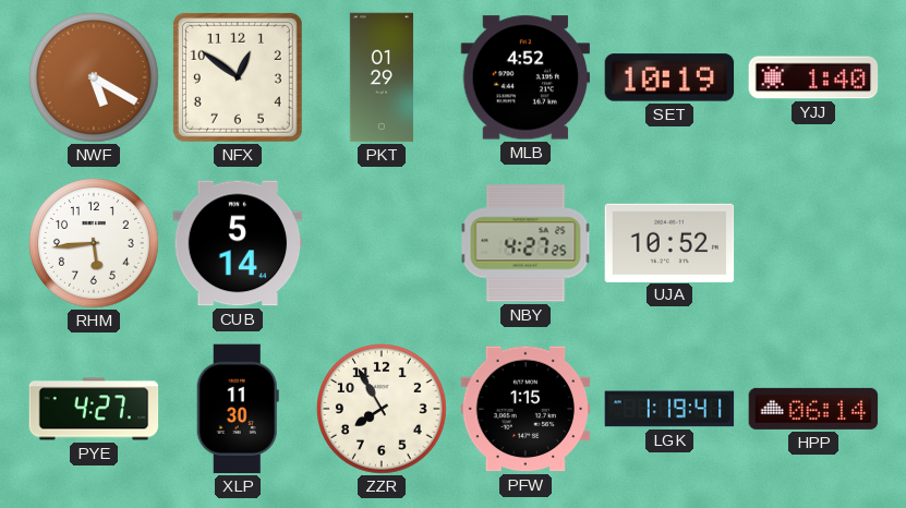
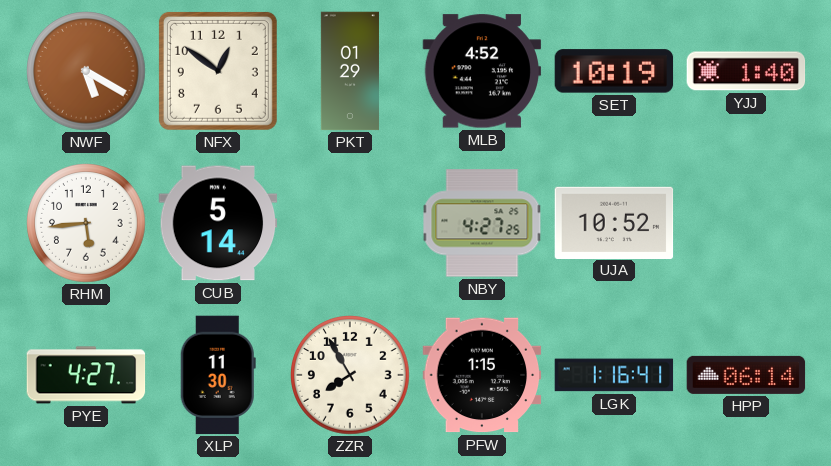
LGK: 1:19 -> 1:16 (614, 375)
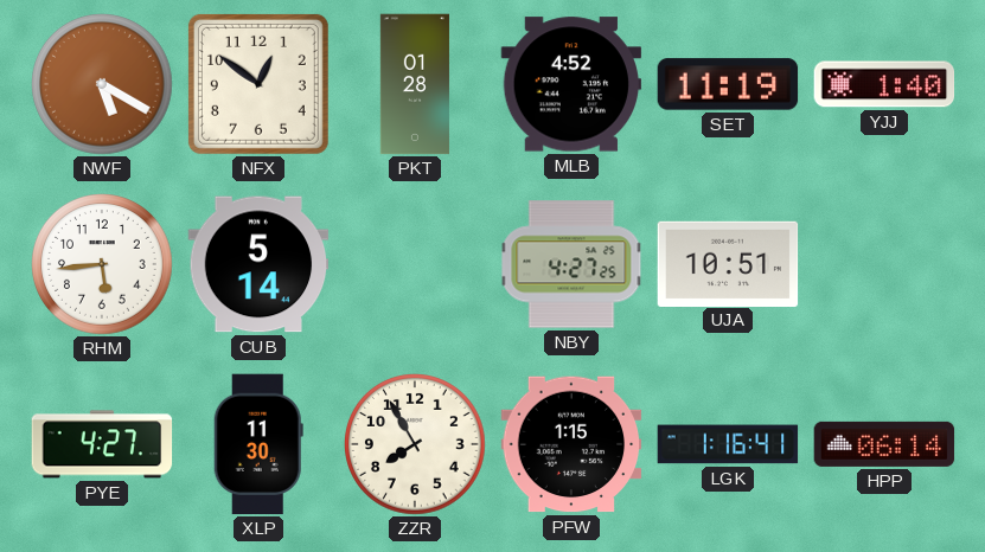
PKT: 01:29 -> 01:28 (415, 84)
SET: 10:19 -> 11:19 (728, 84)
UJA: 10:52 -> 10:51 (728, 263)
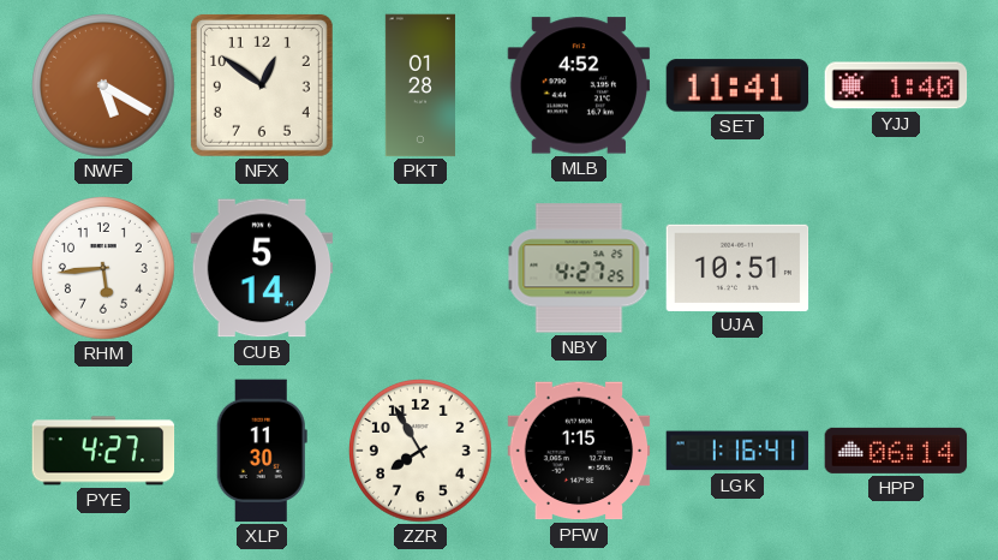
SET: 11:19 -> 11:41 (737, 85)
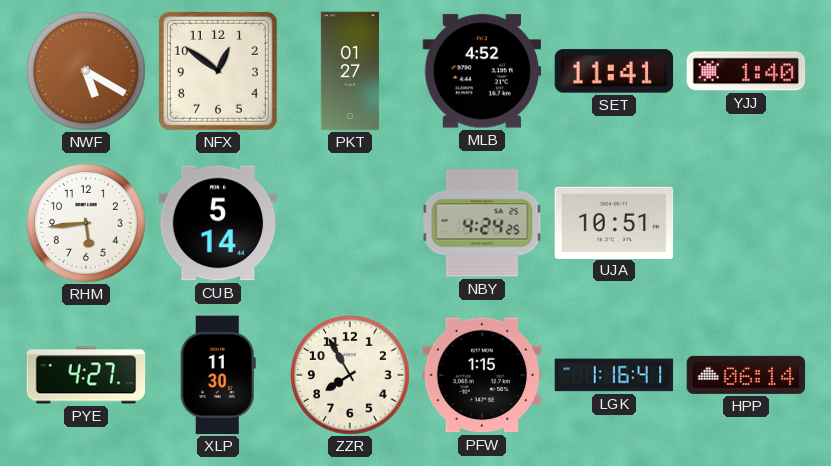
PKT: 01:28 -> 01:27 (350, 71)
NBY: 4:27 -> 4:24 (482, 223)
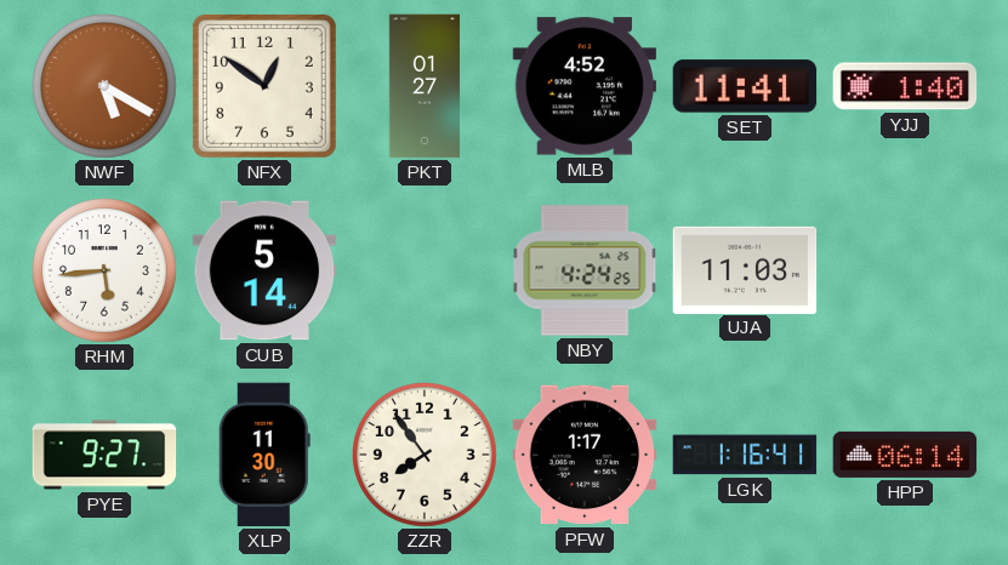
UJA: 10:51 -> 11:03 (745, 269)
PYE: 4:27 -> 9:27 (104, 455)
ZZR: 7:55 -> 7:54 (426, 456)
PFW: 1:15 -> 1:17 (585, 455)
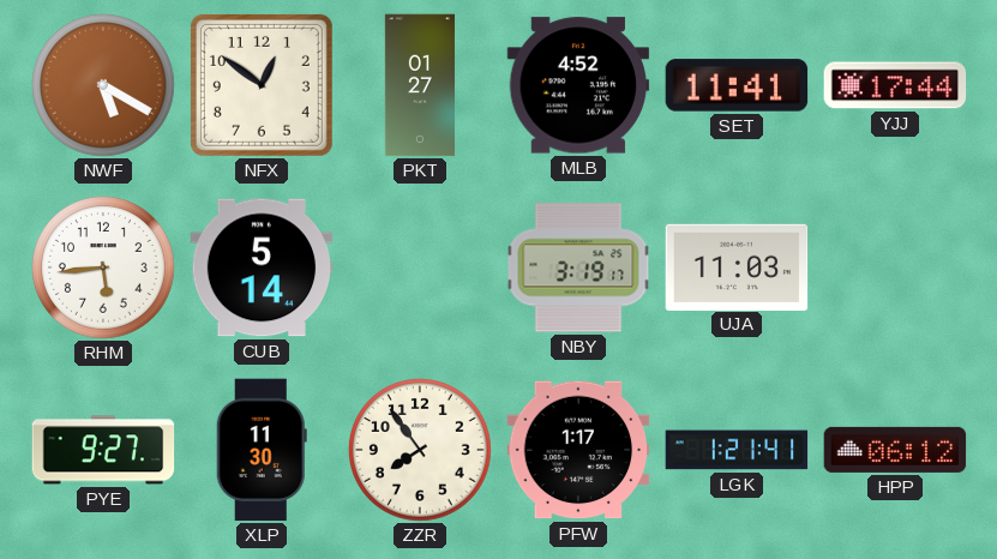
YJJ: 1:40 -> 17:44 (895, 85)
NBY: 4:24 -> 3:19 (578, 268)
LGK: 1:16 -> 1:21 (737, 450)
HPP: 06:14 -> 06:12 (895, 450)
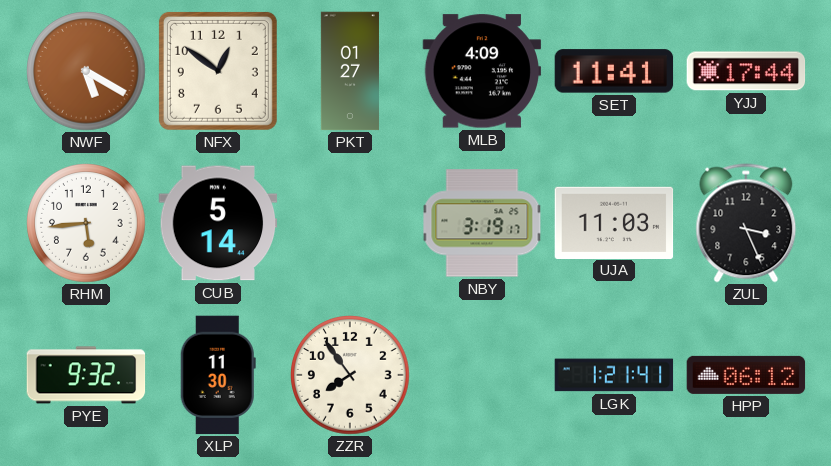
MLB: 4:52 -> 4:09 (482, 71)
ZUL: none -> 3:26 (746, 223)
PYE: 9:27 -> 9:32 (86, 375)
PFW: 1:17 -> none (578, 450)
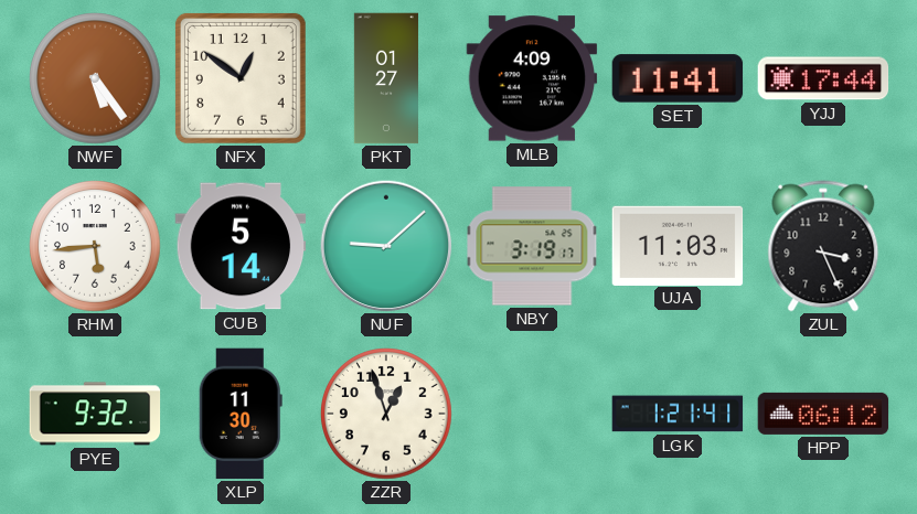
NWF: 5:20 -> 5:24 (96, 79)
NUF: none -> 9:08 (386, 246)
ZZR: 7:54 -> 12:57 (387, 415)
